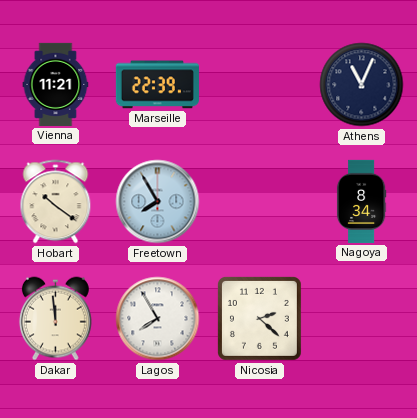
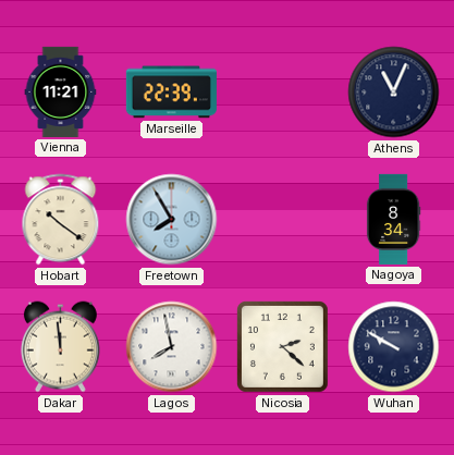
Lagos: 7:55 -> 7:58 (172, 347)
Wuhan: none -> 9:50 (394, 347)
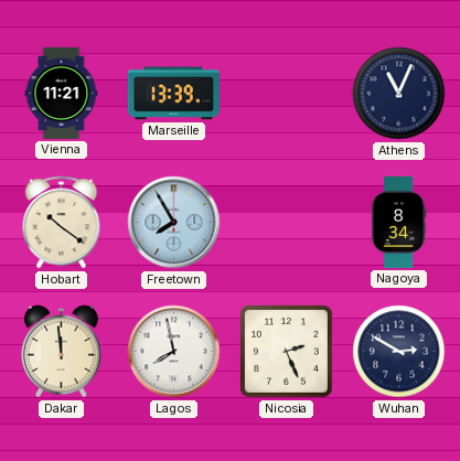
Marseille: 22:39 -> 13:39 (173, 94)
Nicosia: 2:22 -> 2:26 (286, 351)
Wuhan: 9:50 -> 2:50 (399, 352)
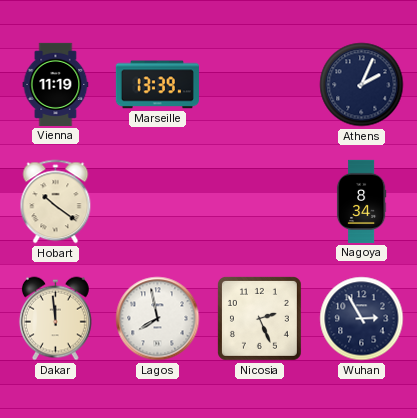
Vienna: 11:21 -> 11:19 (56, 84)
Athens: 11:04 -> 2:04 (362, 85)
Freetown: 7:55 -> none (174, 223)
Wuhan: 2:50 -> 2:55 (362, 319)
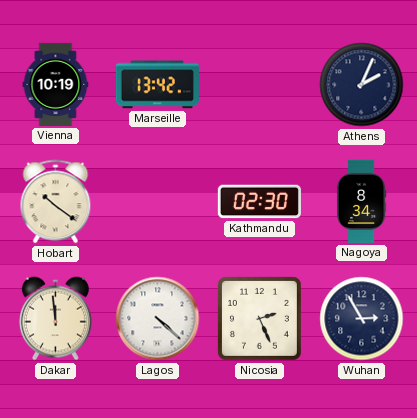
Vienna: 11:19 -> 10:19 (56, 84)
Marseille: 13:39 -> 13:42 (157, 85)
Kathmandu: none -> 02:30 (259, 202)
Lagos: 7:58 -> 4:22 (158, 319)
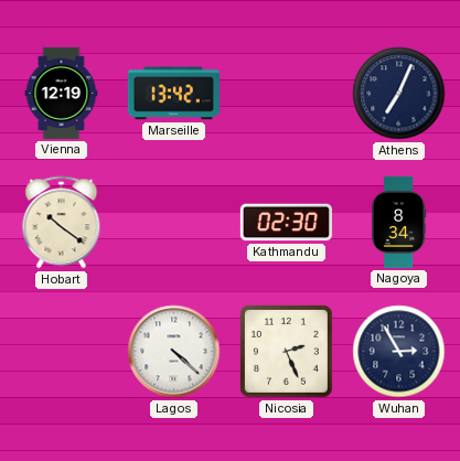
Vienna: 10:19 -> 12:19 (62, 93)
Athens: 2:04 -> 7:04 (399, 94)
Dakar: 11:59 -> none (55, 319)
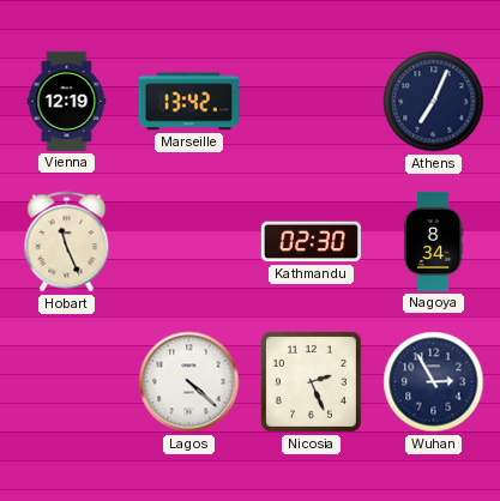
Hobart: 10:21 -> 11:26 (67, 242)
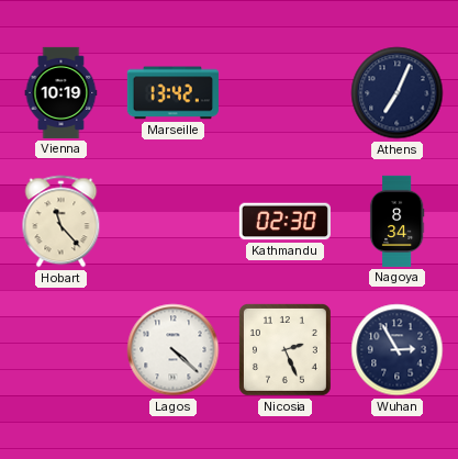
Vienna: 12:19 -> 10:19 (62, 92)
Hobart: 11:26 -> 11:23 (62, 222)
